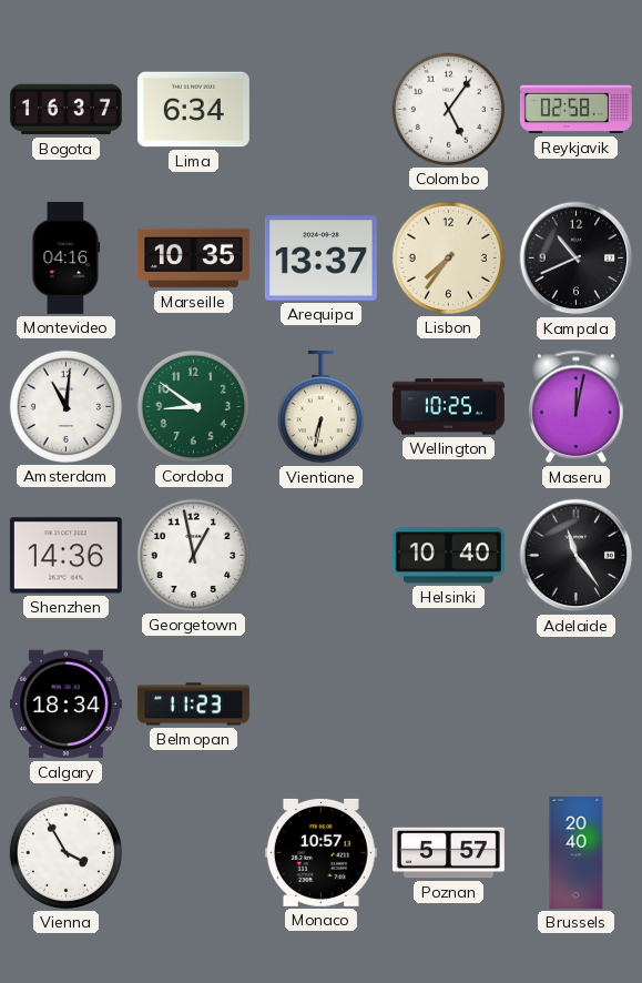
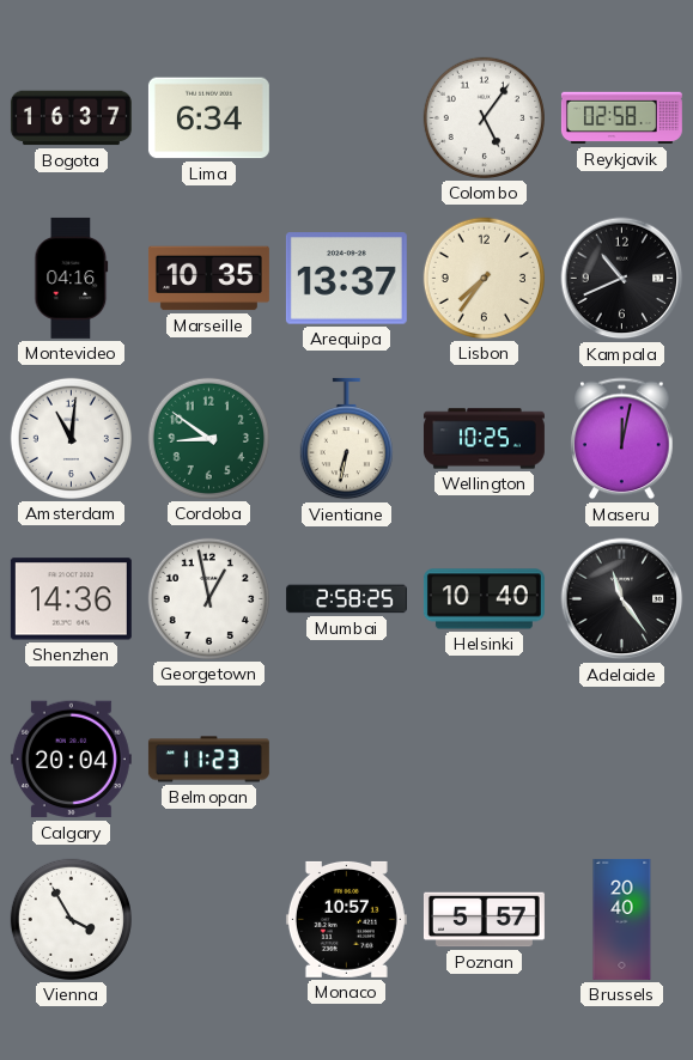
Mumbai: none -> 2:58 (346, 599)
Calgary: 18:34 -> 20:04 (71, 760)
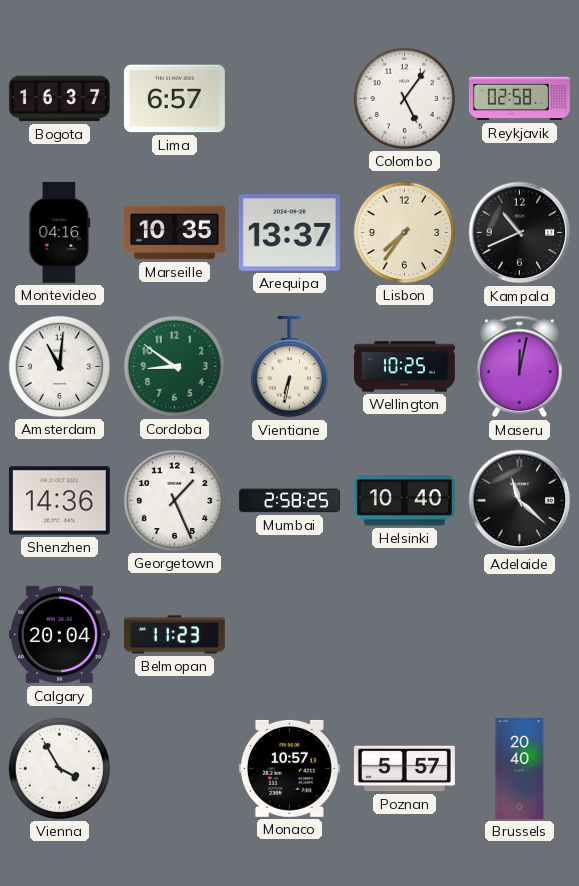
Lima: 6:34 -> 6:57 (174, 99)
Georgetown: 12:58 -> 1:26 (174, 500)
Adelaide: 11:24 -> 11:22 (520, 501)
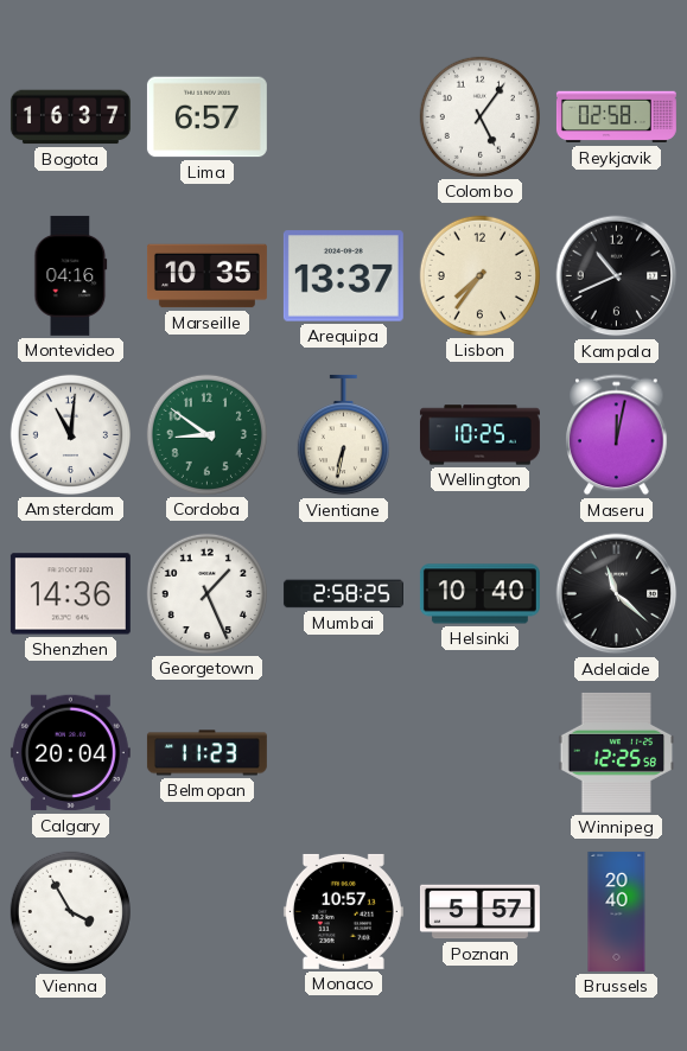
Winnipeg: none -> 12:25 (617, 752)
